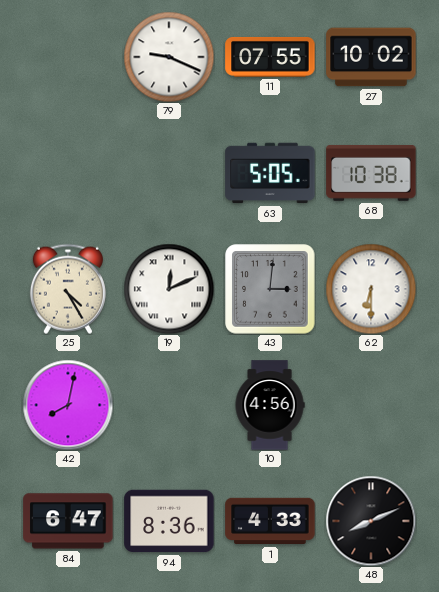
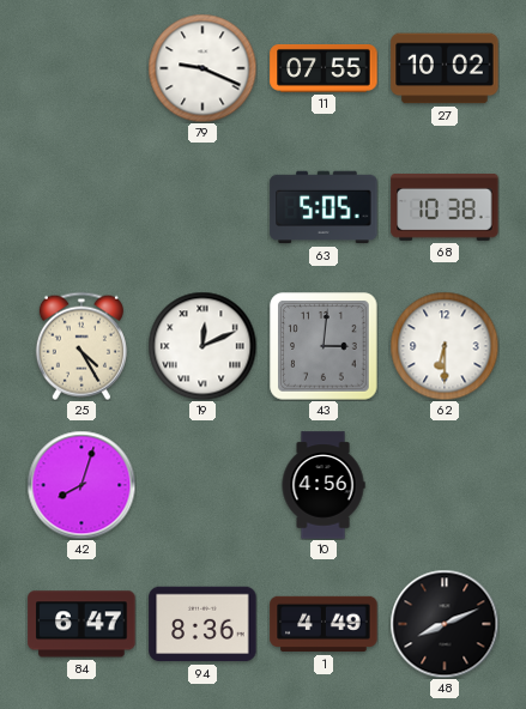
42: 8:02 -> 8:03 (81, 485)
1: 4:33 -> 4:49 (324, 624)
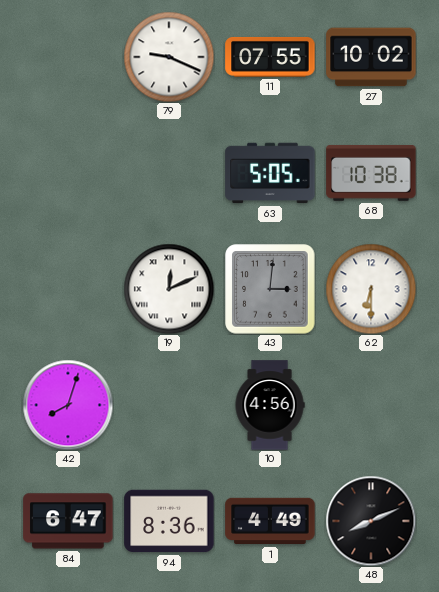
25: 4:25 -> none (81, 346)
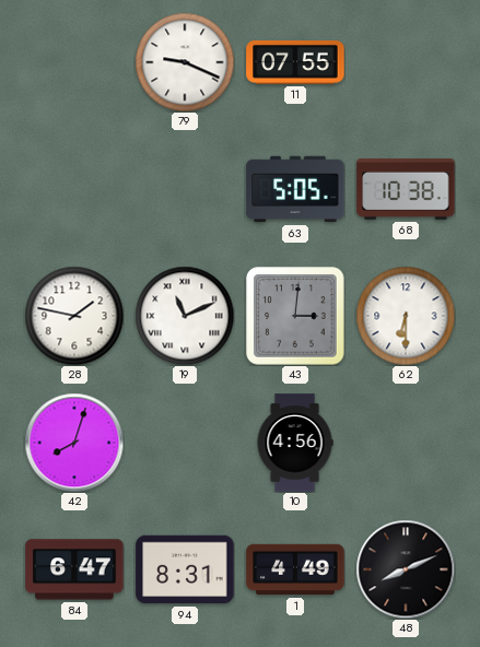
27: 10:02 -> none (371, 57)
28: none -> 1:47 (74, 316)
19: 12:11 -> 11:11 (185, 316)
94: 8:36 -> 8:31 (185, 569)
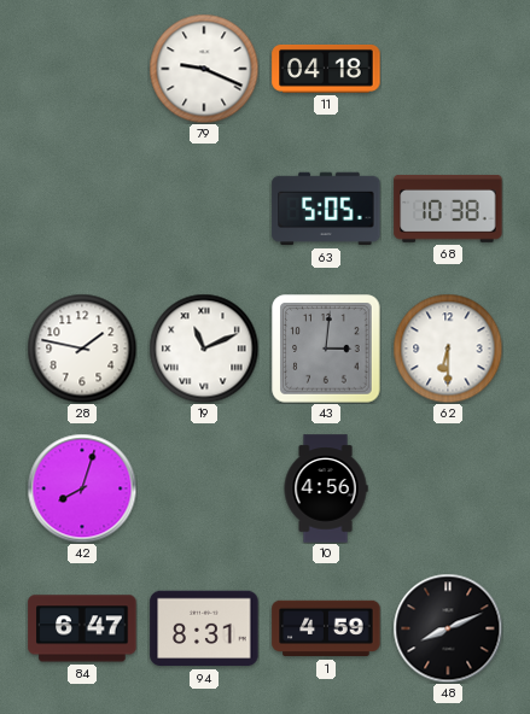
11: 07:55 -> 04:18 (326, 69)
1: 4:49 -> 4:59 (326, 628)
